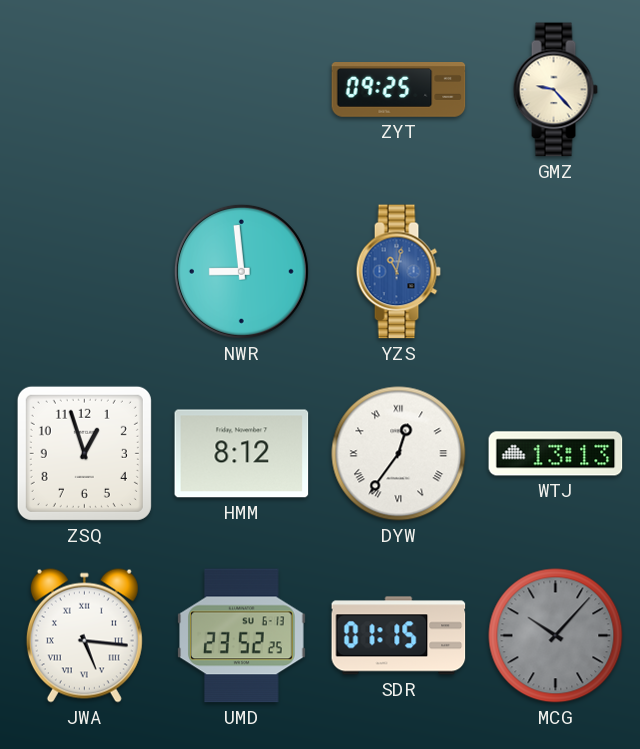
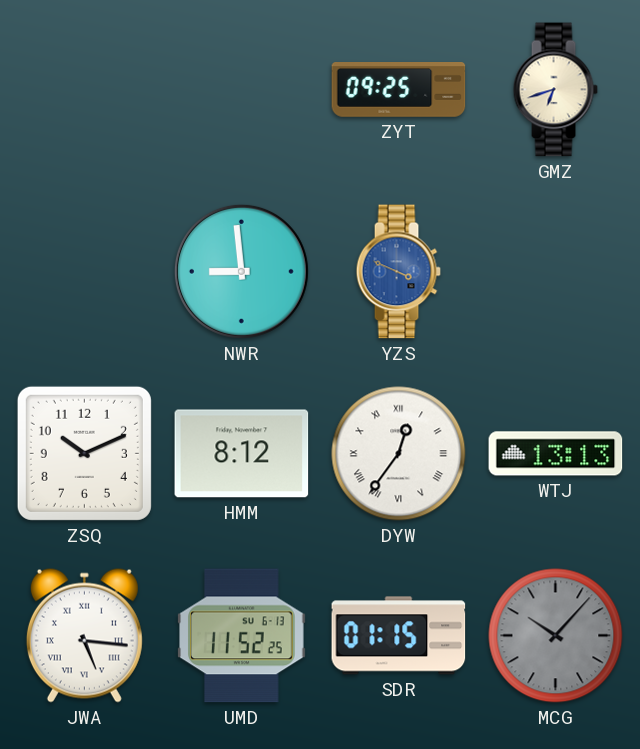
GMZ: 9:23 -> 6:42 (555, 90)
YZS: 11:02 -> 3:49 (398, 272)
ZSQ: 12:57 -> 10:11 (84, 453)
UMD: 23:52 -> 11:52 (242, 636)
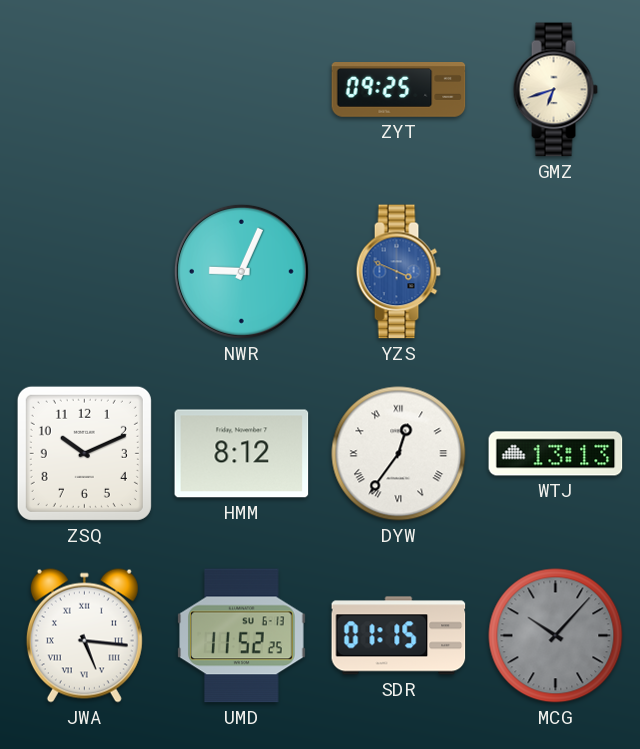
NWR: 8:59 -> 9:04 (241, 271)
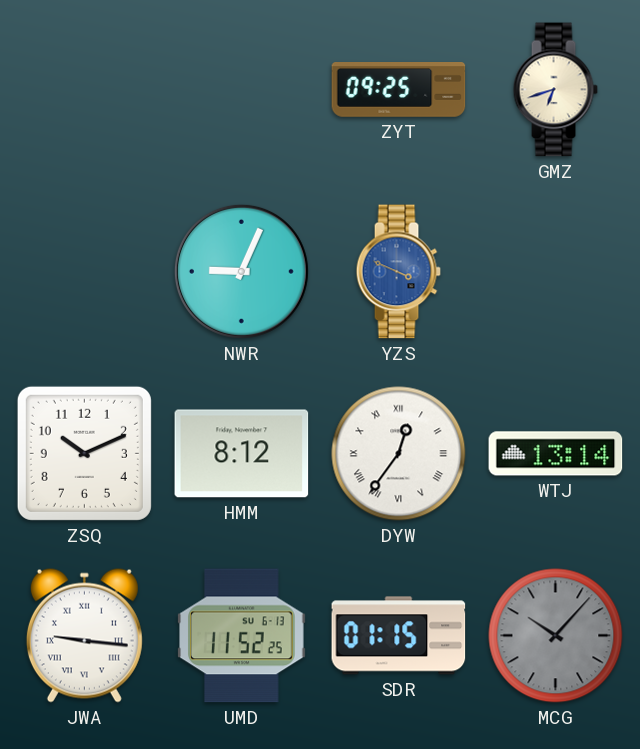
WTJ: 13:13 -> 13:14 (556, 454)
JWA: 5:16 -> 9:16 (84, 635)
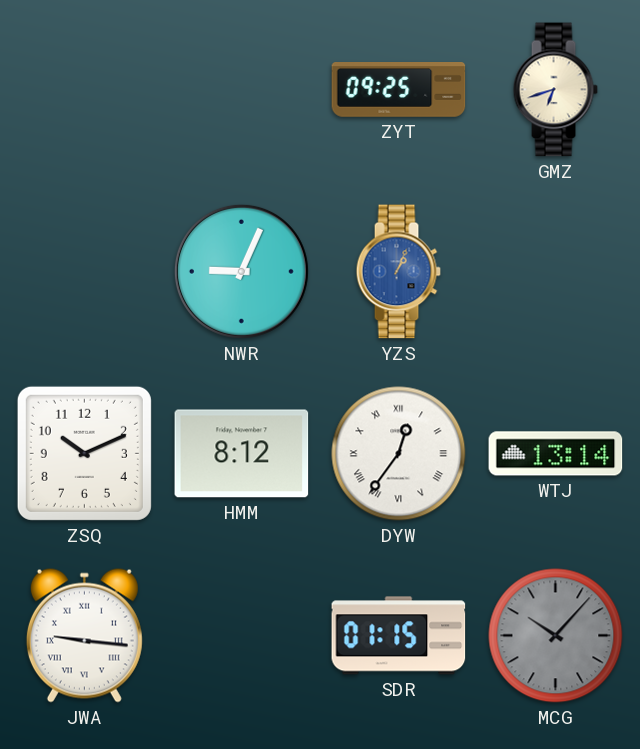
YZS: 3:49 -> 1:04 (398, 272)
UMD: 11:52 -> none (242, 636)
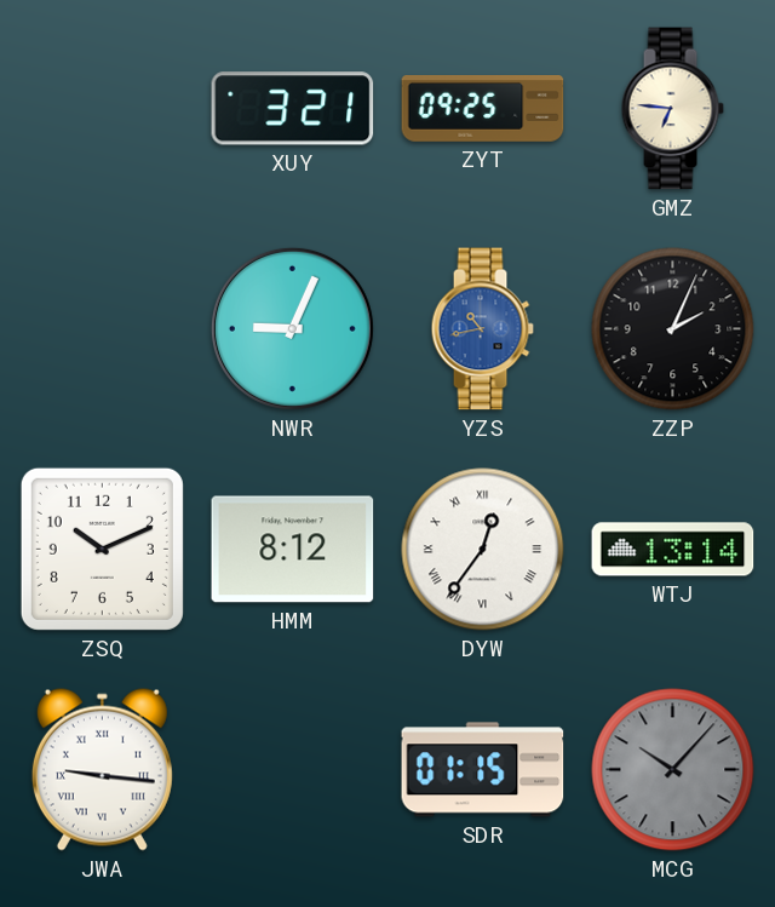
XUY: none -> 3:21 (293, 109)
GMZ: 6:42 -> 6:46 (672, 109)
YZS: 1:04 -> 10:43 (482, 329)
ZZP: none -> 2:04 (673, 329)
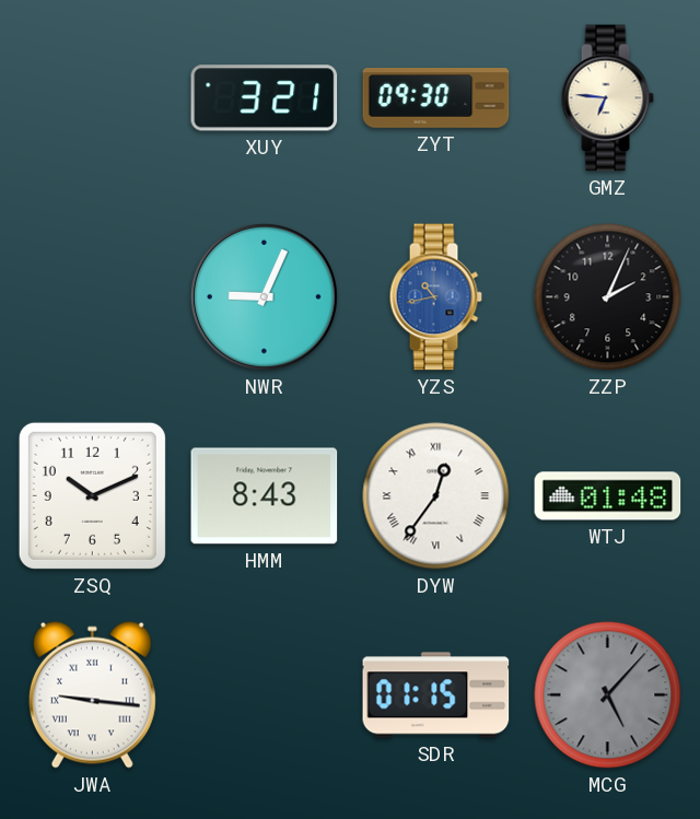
ZYT: 09:25 -> 09:30 (436, 98)
HMM: 8:12 -> 8:43 (265, 496)
WTJ: 13:14 -> 01:48 (608, 496)
MCG: 10:07 -> 5:07 (608, 695)
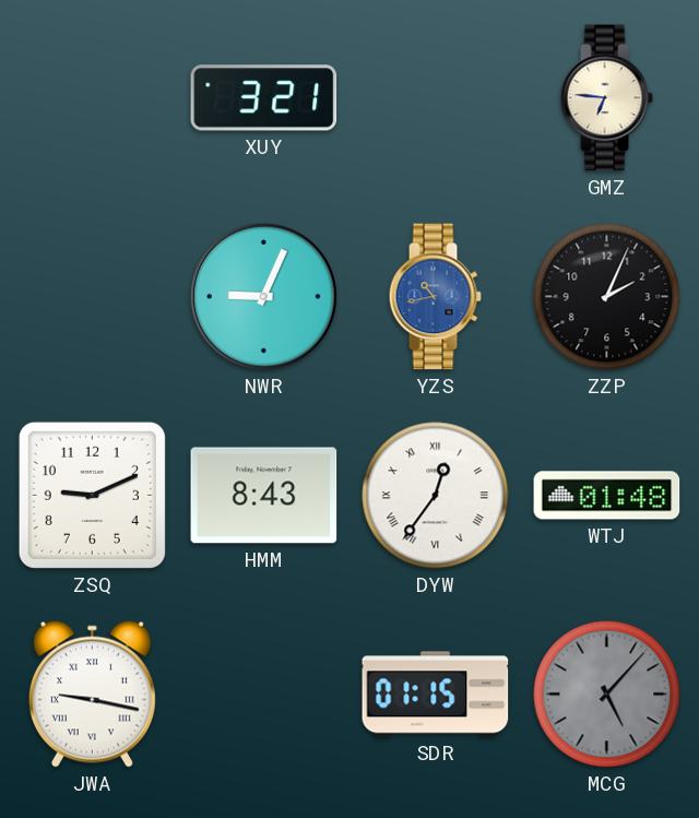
ZYT: 09:30 -> none (436, 98)
ZSQ: 10:11 -> 9:11 (92, 495)
JWA: 9:16 -> 9:17 (92, 693)
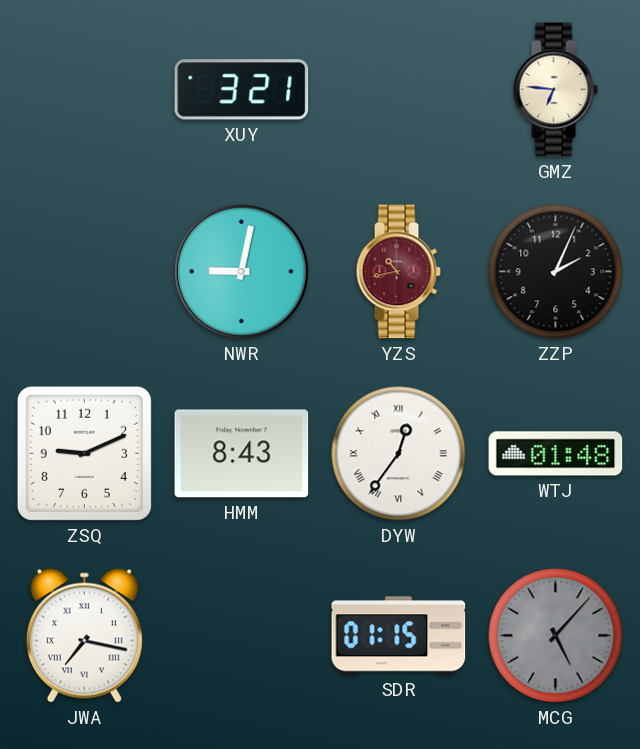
NWR: 9:04 -> 9:02 (241, 271)
YZS dial: blue -> burgundy (398, 272)
JWA: 9:17 -> 7:17 (84, 635)
